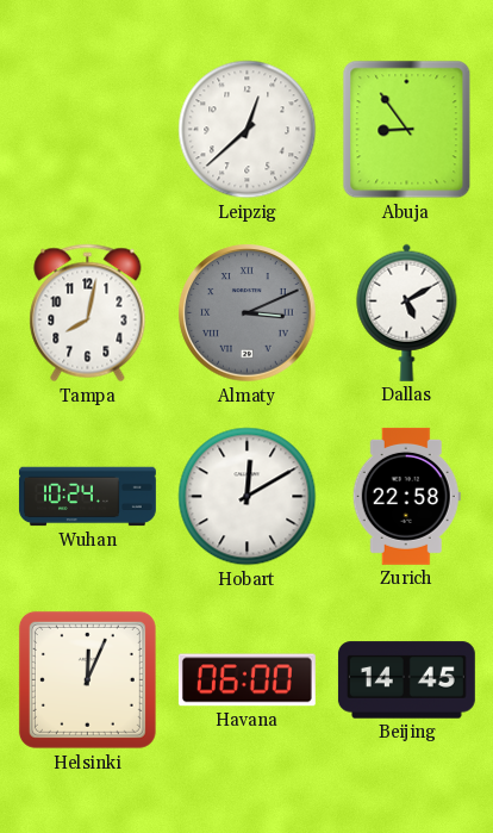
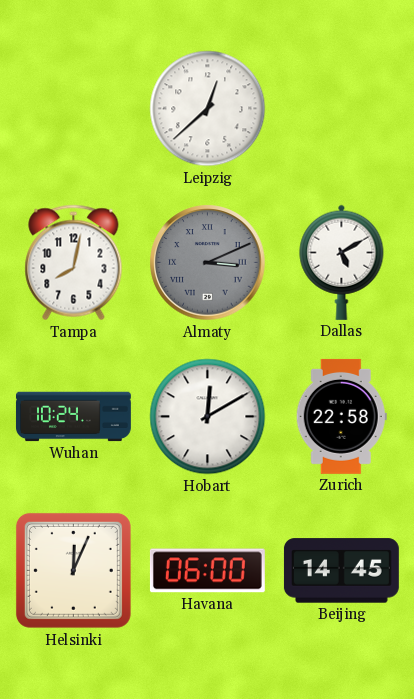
Abuja: 8:54 -> none (407, 130)
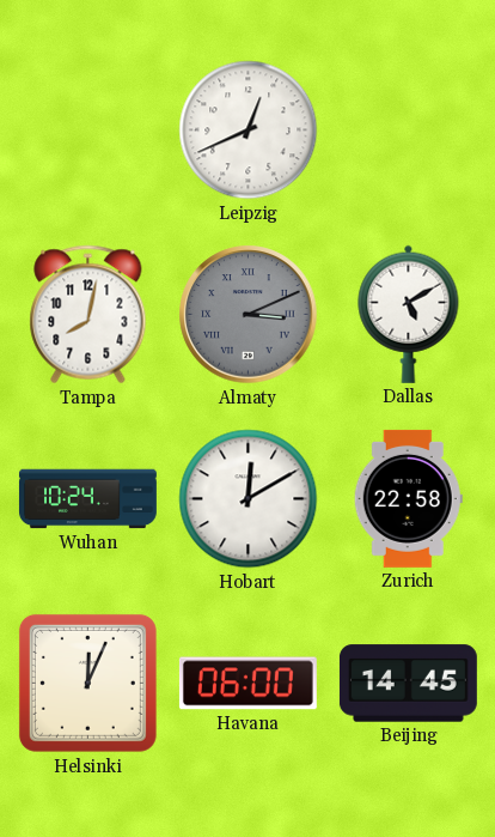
Leipzig: 12:38 -> 12:41 (249, 131)
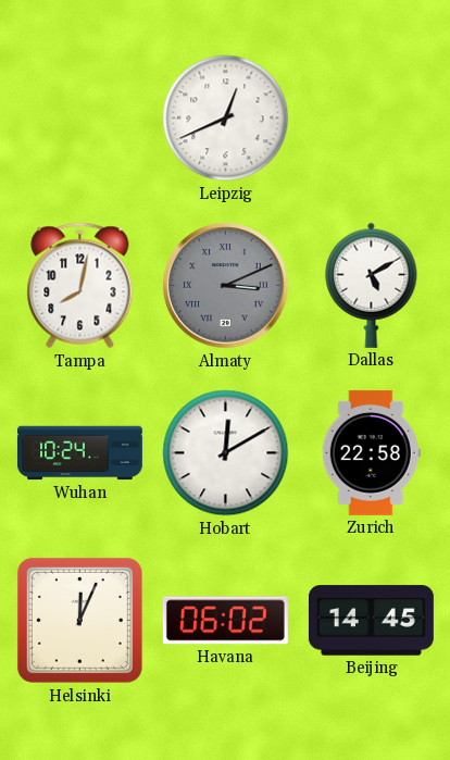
Havana: 06:00 -> 06:02 (225, 621)
